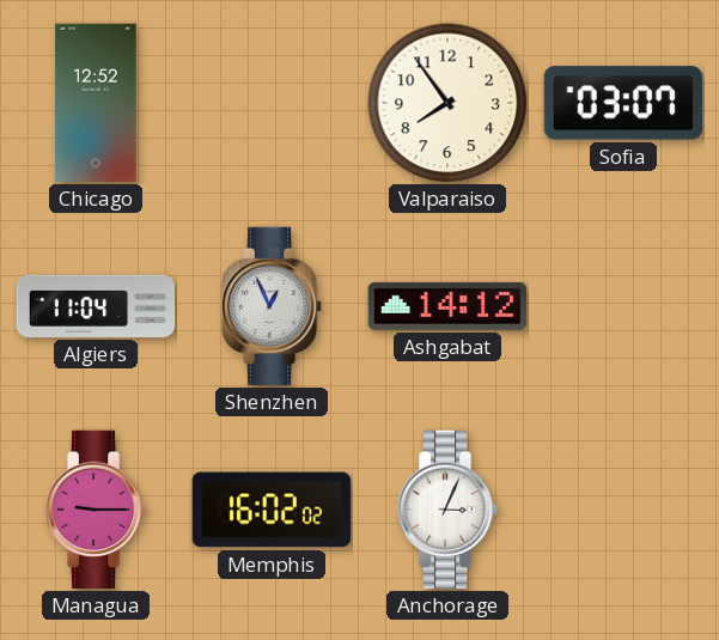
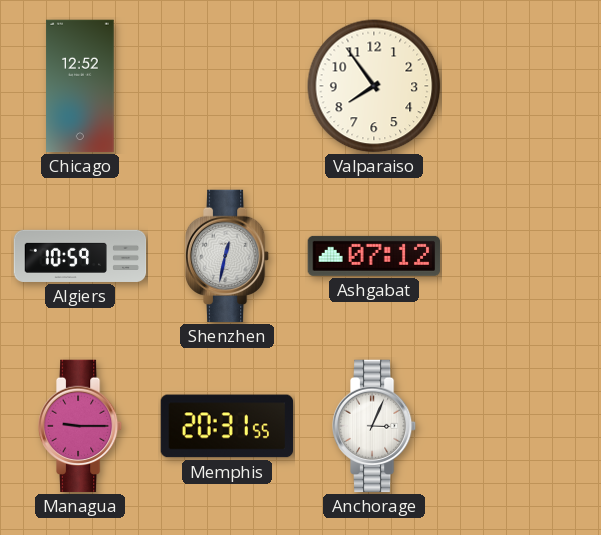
Sofia: 03:07 -> none (623, 103)
Algiers: 11:04 -> 10:59 (80, 256)
Shenzhen: 12:56 -> 12:32 (227, 256)
Ashgabat: 14:12 -> 07:12 (374, 256)
Memphis: 16:02 -> 20:31 (227, 426)
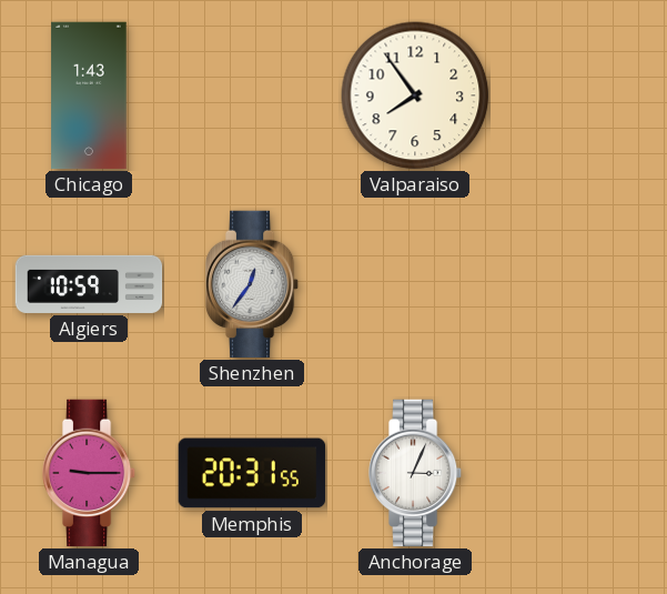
Chicago: 12:52 -> 1:43 (89, 95)
Shenzhen: 12:32 -> 12:36 (252, 284)
Ashgabat: 07:12 -> none (374, 256)
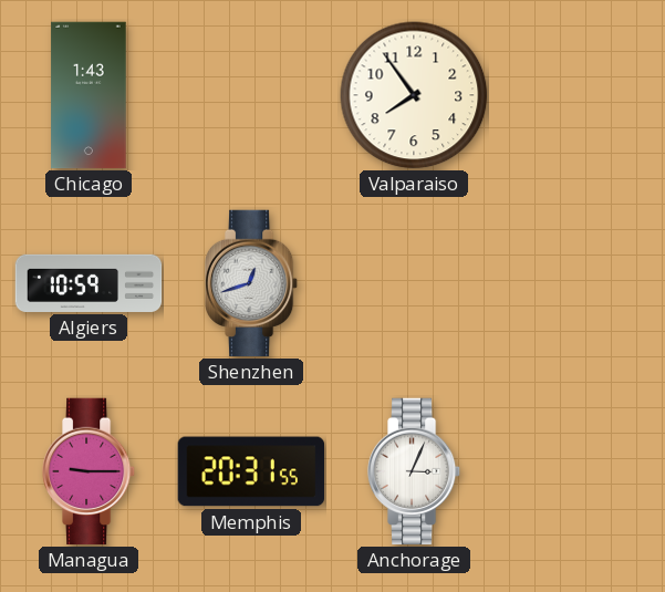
Shenzhen: 12:36 -> 12:42 (251, 283)
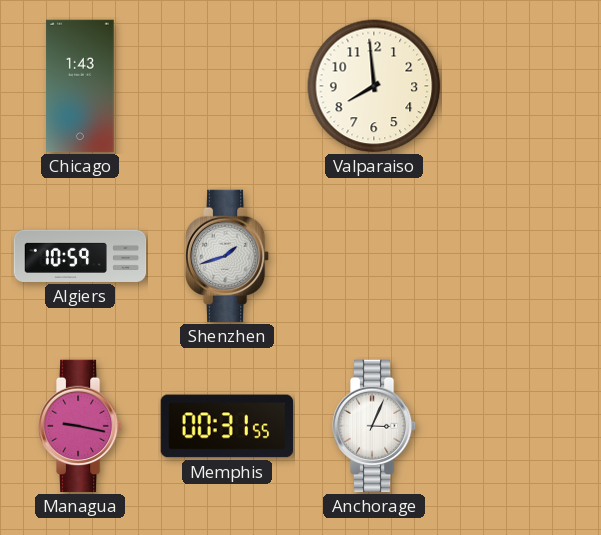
Valparaiso: 7:54 -> 7:59 (374, 86)
Shenzhen: 12:42 -> 1:42 (227, 256)
Managua: 9:15 -> 9:17 (80, 426)
Memphis: 20:31 -> 00:31 (227, 426)
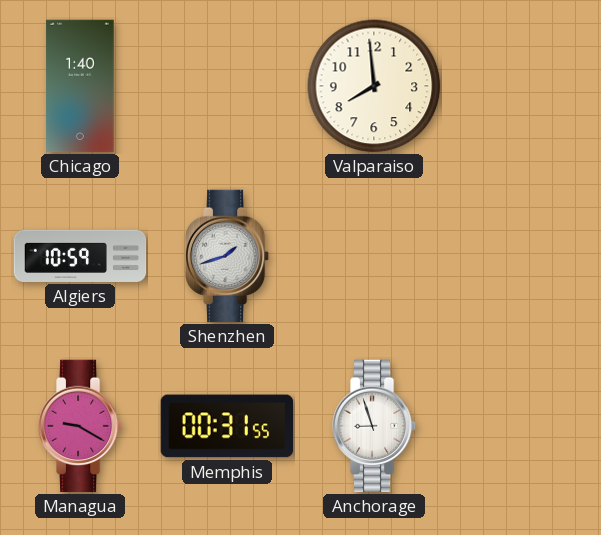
Chicago: 1:43 -> 1:40 (80, 86)
Managua: 9:17 -> 9:20 (80, 426)
Anchorage: 3:04 -> 8:57 (374, 426)
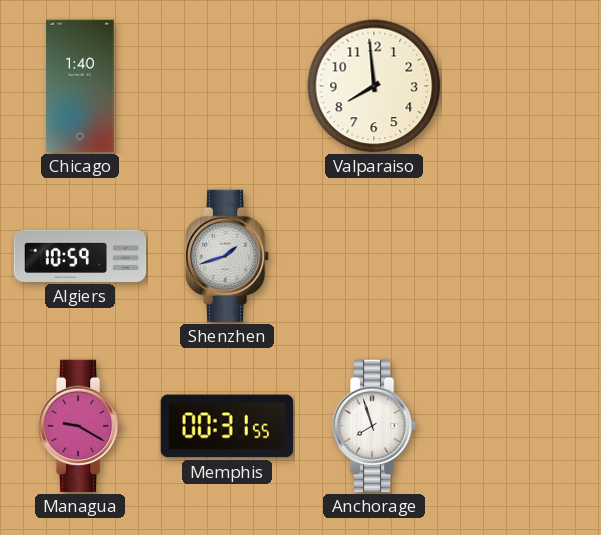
Anchorage: 8:57 -> 7:57 (374, 426)
